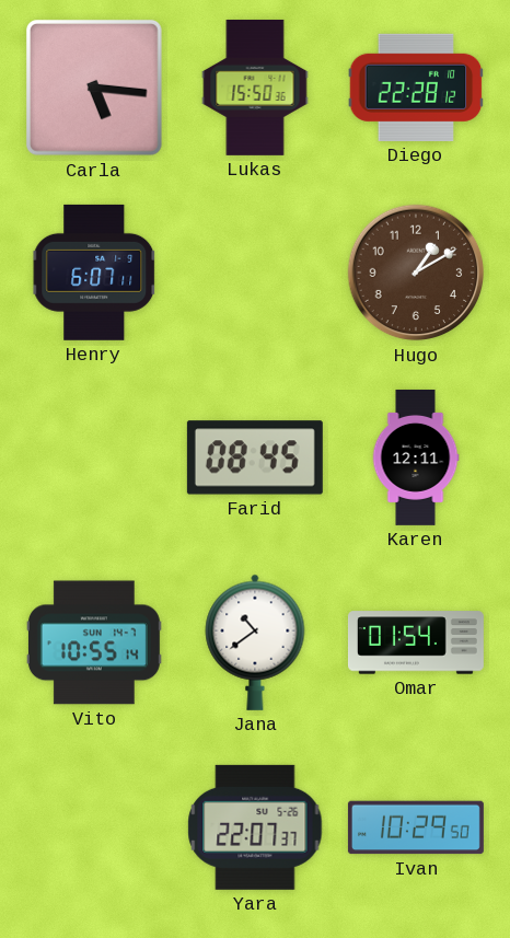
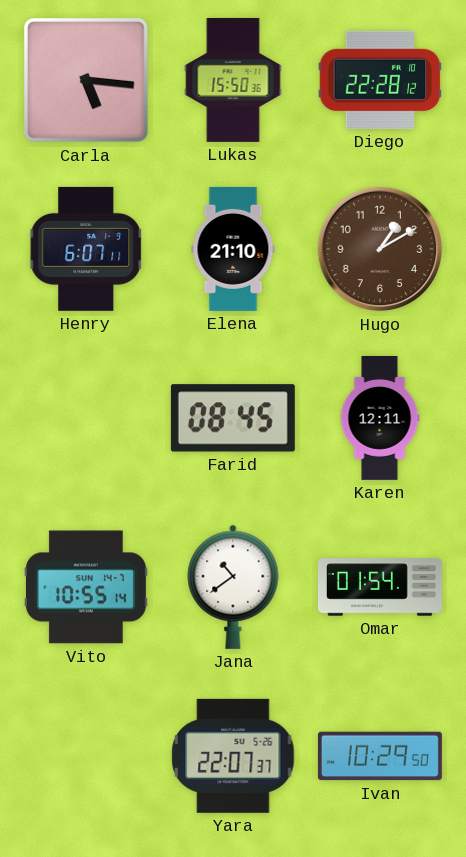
Elena: none -> 21:10 (233, 249)
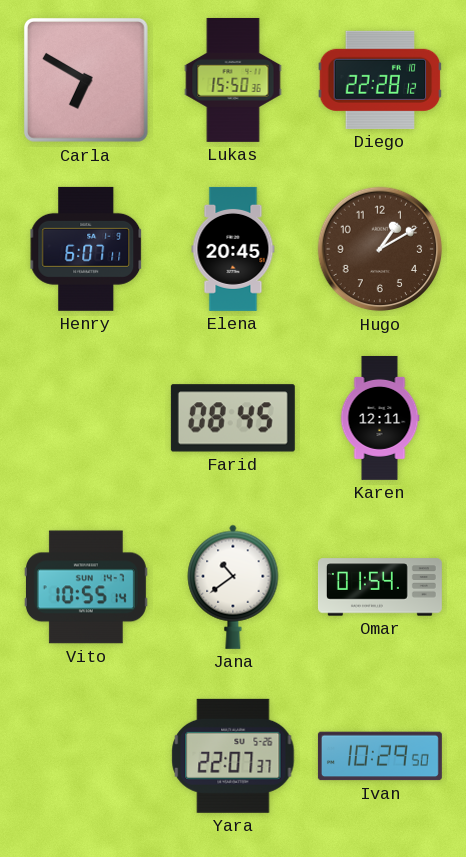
Carla: 5:16 -> 6:50 (86, 80)
Elena: 21:10 -> 20:45 (233, 249)
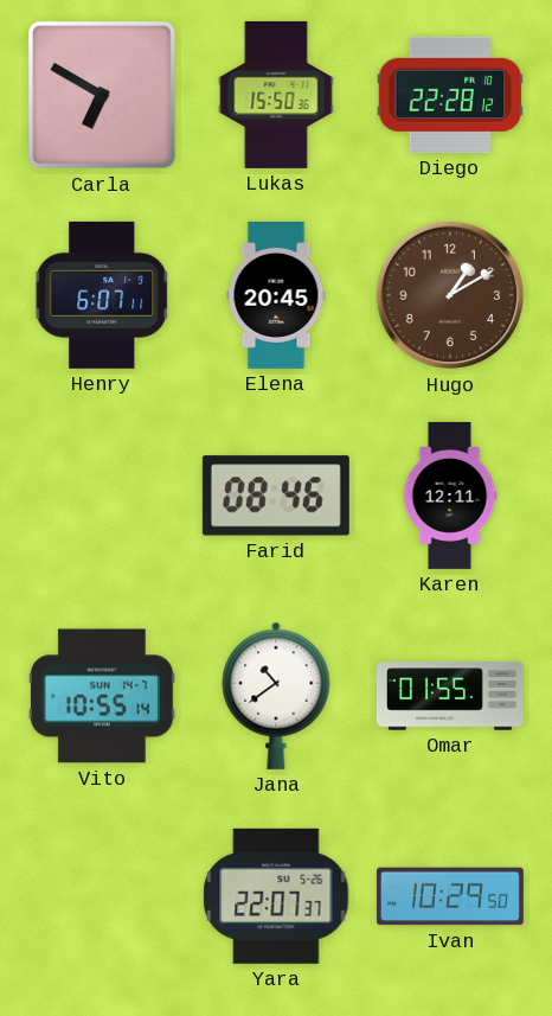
Farid: 08:45 -> 08:46 (276, 496)
Omar: 01:54 -> 01:55 (450, 696)
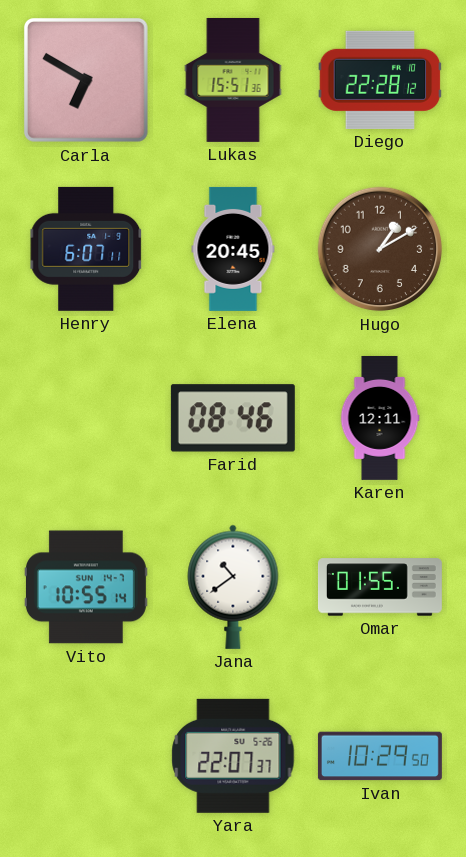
Lukas: 15:50 -> 15:51 (233, 80)
